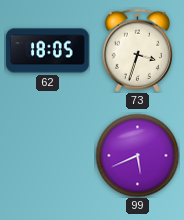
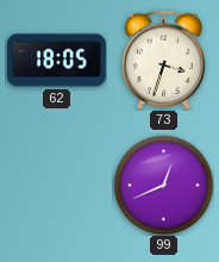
99: 5:41 -> 12:41 (163, 185)
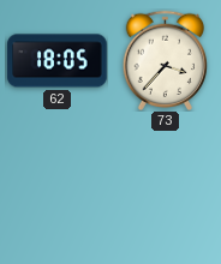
73: 3:33 -> 3:37 (165, 60)
99: 12:41 -> none (163, 185)
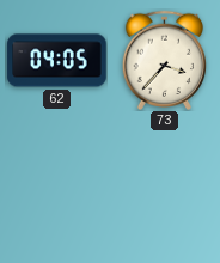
62: 18:05 -> 04:05 (57, 61)
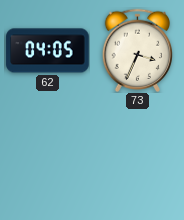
73: 3:37 -> 3:34 (137, 50)
